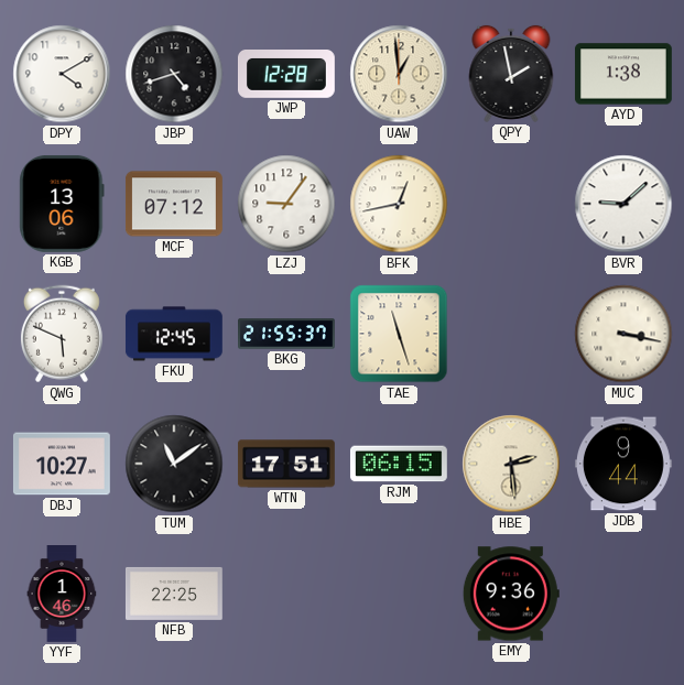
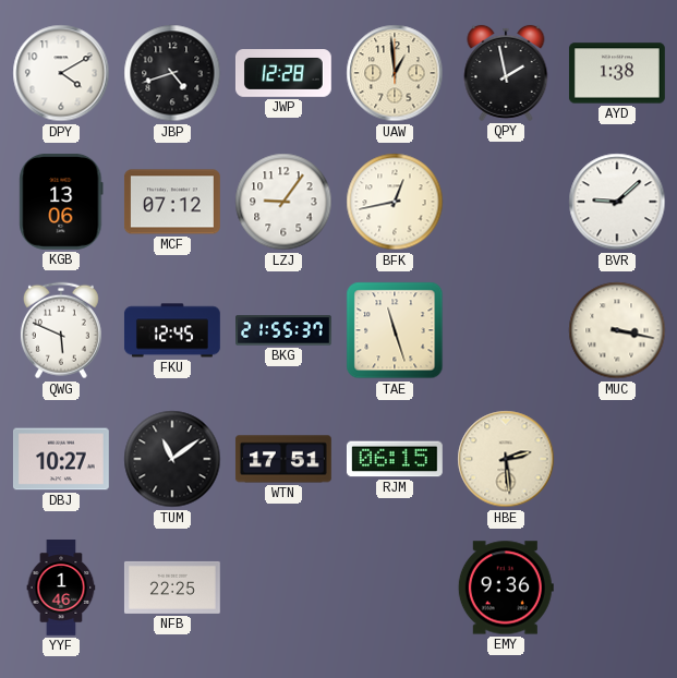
JDB: 9:44 -> none (623, 464)
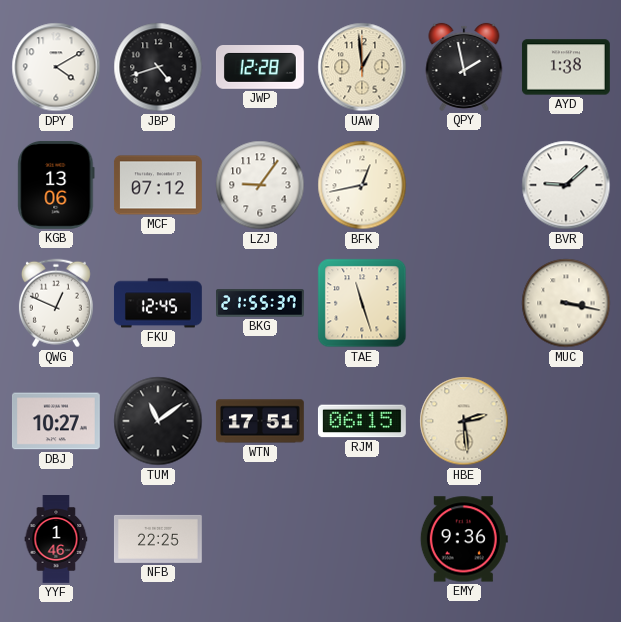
QWG: 5:49 -> 12:49 (56, 303)
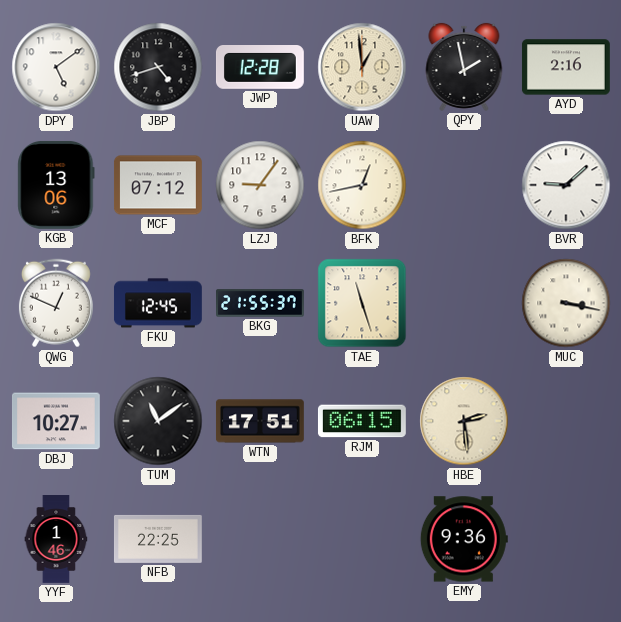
DPY: 4:10 -> 5:09 (56, 67)
AYD: 1:38 -> 2:16 (566, 67)
